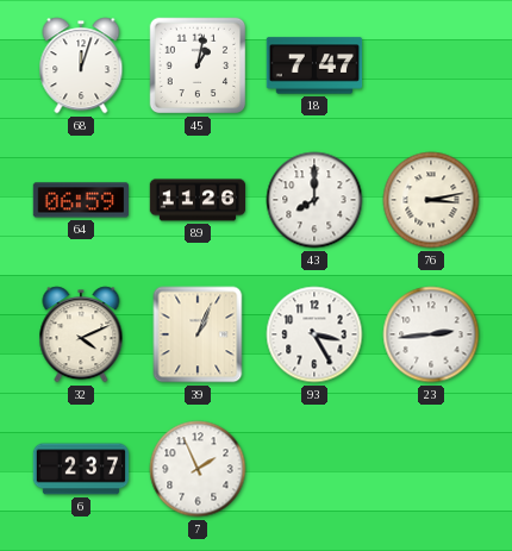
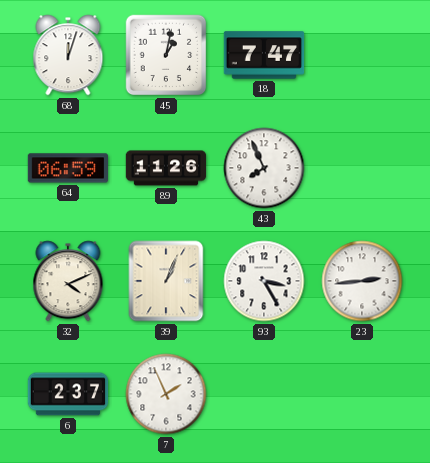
43: 8:00 -> 7:56 (264, 168)
76: 3:13 -> none (431, 200)
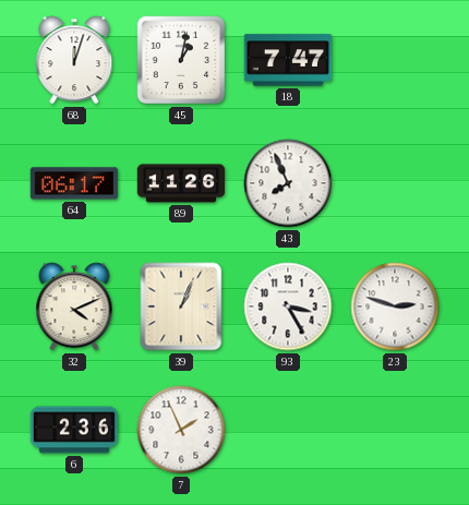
64: 06:59 -> 06:17 (73, 183)
23: 2:44 -> 2:48 (395, 306)
6: 2:37 -> 2:36 (74, 430)
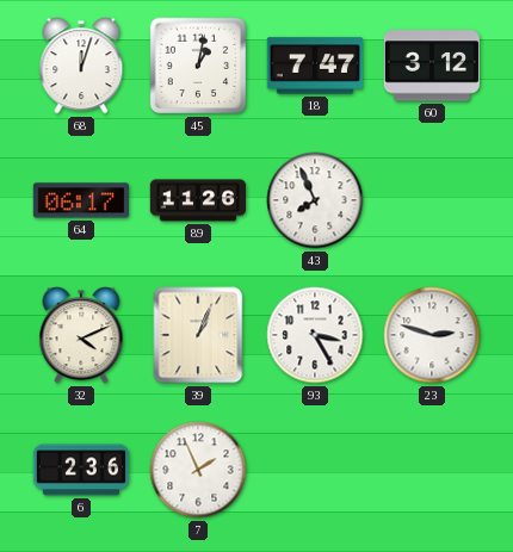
60: none -> 3:12 (431, 66)
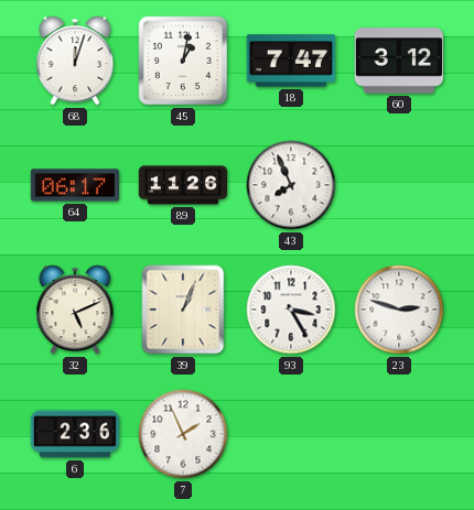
32: 4:11 -> 5:11 (75, 310)
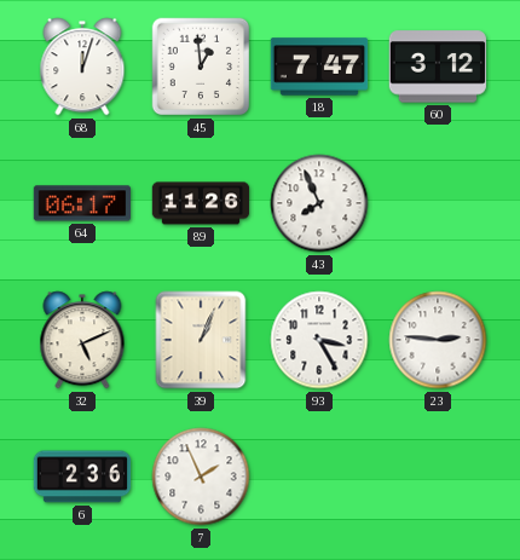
45: 1:02 -> 12:59 (201, 67)
23: 2:48 -> 2:46 (438, 340)
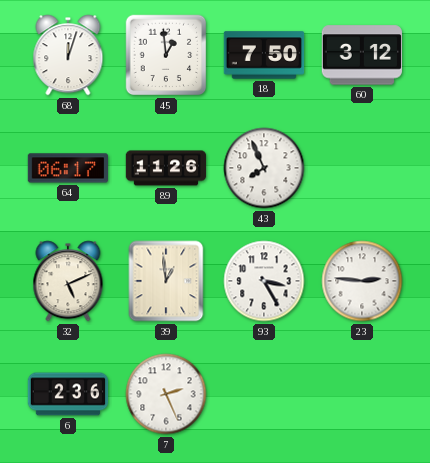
18: 7:47 -> 7:50 (264, 55)
39: 1:04 -> 12:59 (166, 281)
7: 1:56 -> 2:26 (166, 394)
